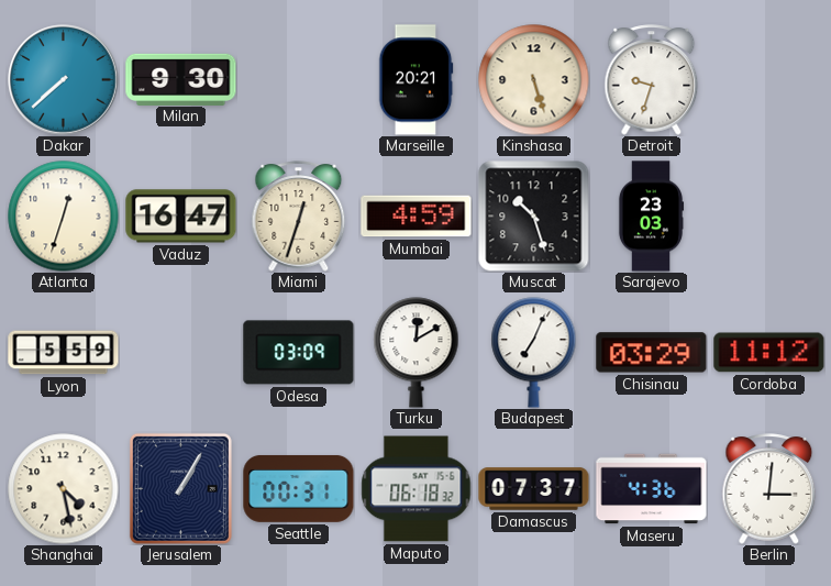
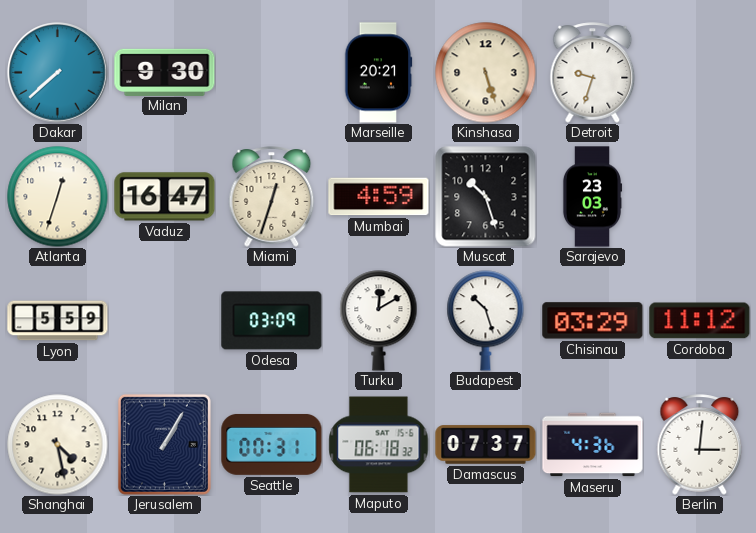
Budapest: 7:04 -> 10:27 (486, 321)
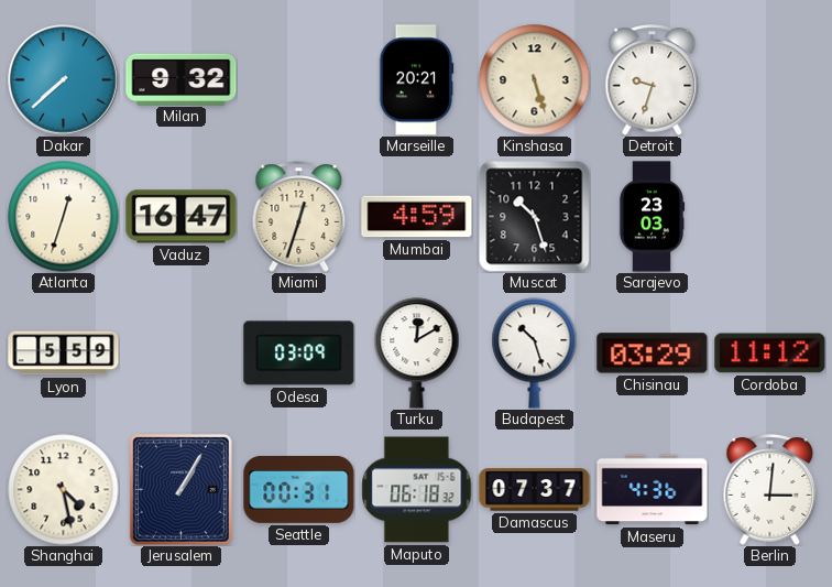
Milan: 9:30 -> 9:32 (182, 79)
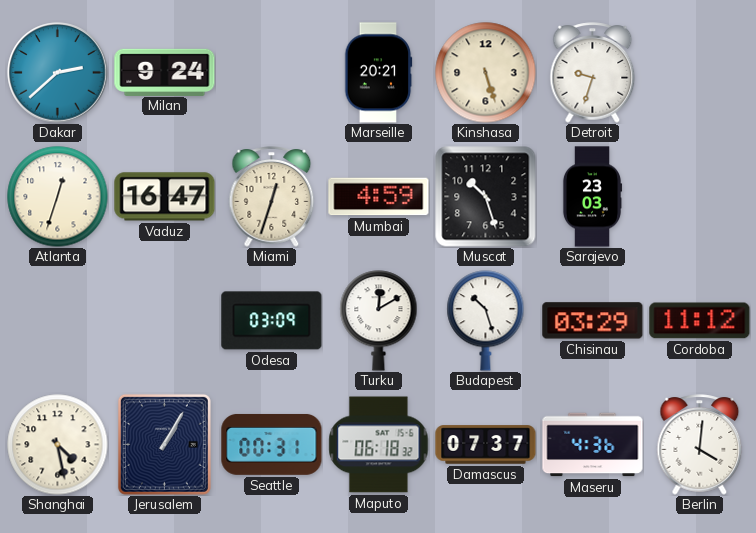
Dakar: 7:38 -> 2:38 (58, 73)
Milan: 9:32 -> 9:24 (165, 72)
Lyon: 5:59 -> none (64, 354)
Berlin: 3:01 -> 4:01 (700, 445)
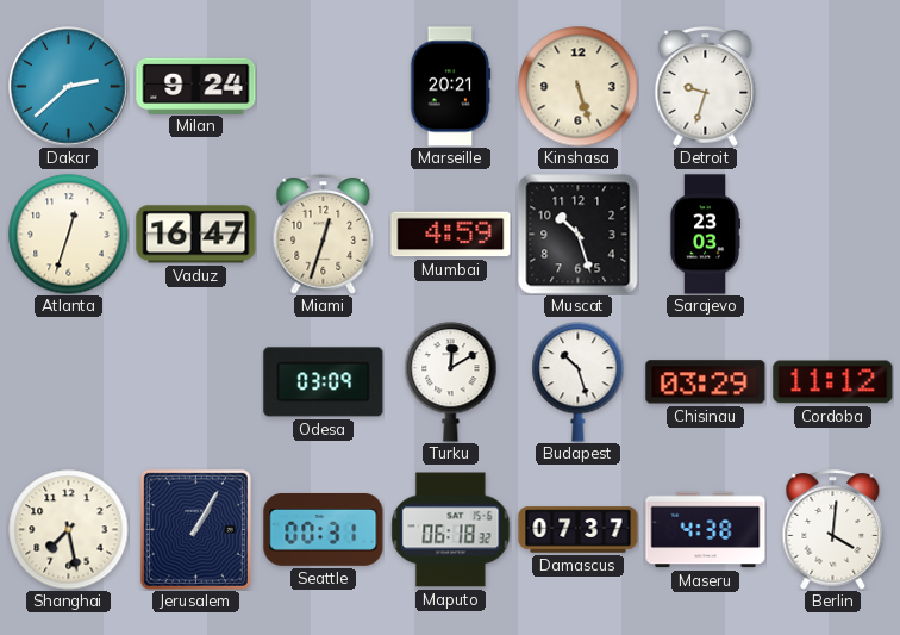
Shanghai: 4:28 -> 7:28 (69, 530)
Maseru: 4:36 -> 4:38 (706, 530)
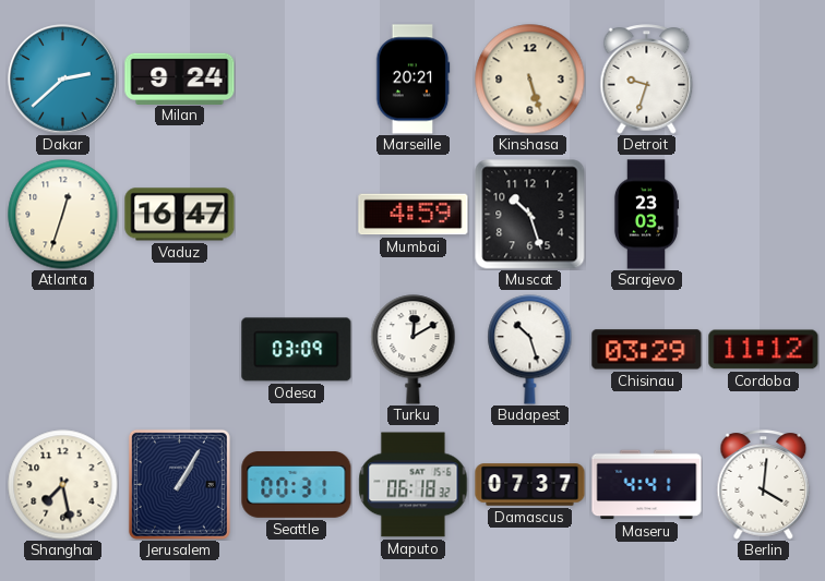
Miami: 12:33 -> none (324, 235)
Maseru: 4:38 -> 4:41 (647, 485)
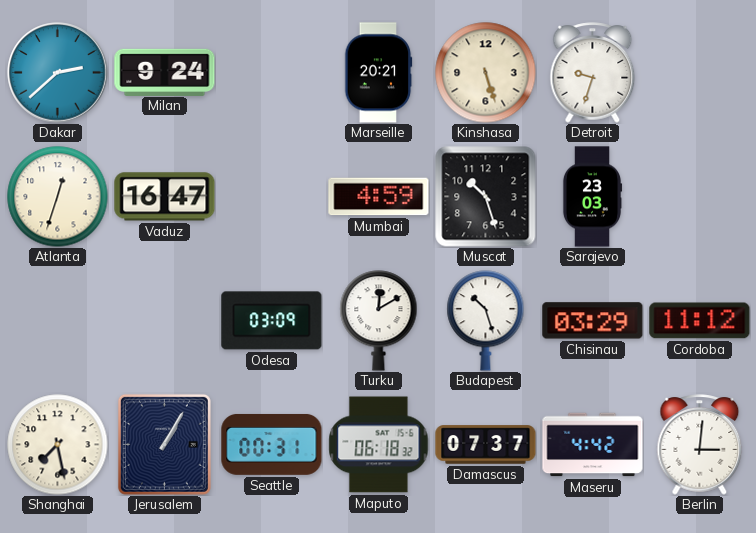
Maseru: 4:41 -> 4:42 (593, 445)
Berlin: 4:01 -> 3:01 (700, 445)
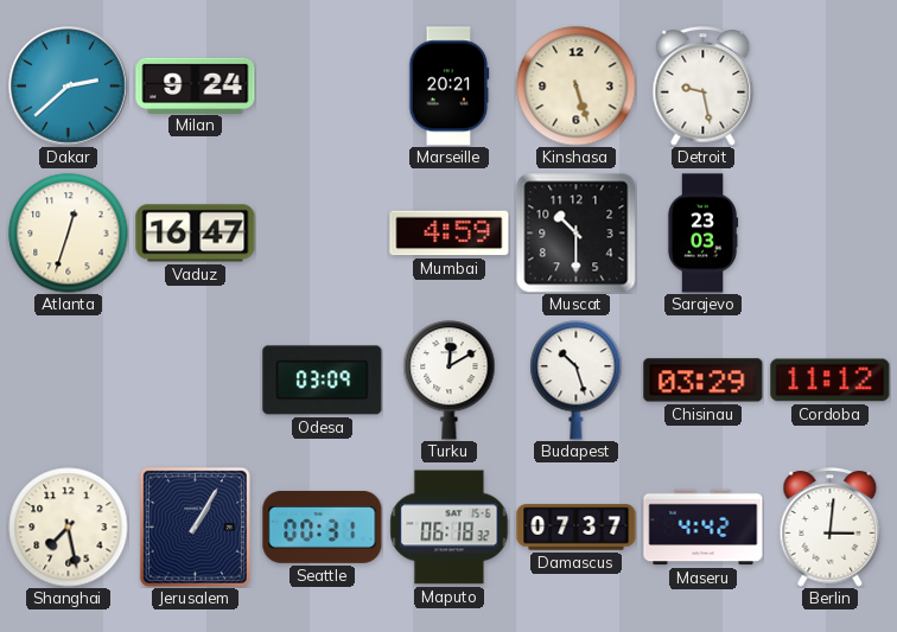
Detroit: 9:33 -> 9:28 (704, 87)
Muscat: 10:27 -> 10:30 (575, 232)
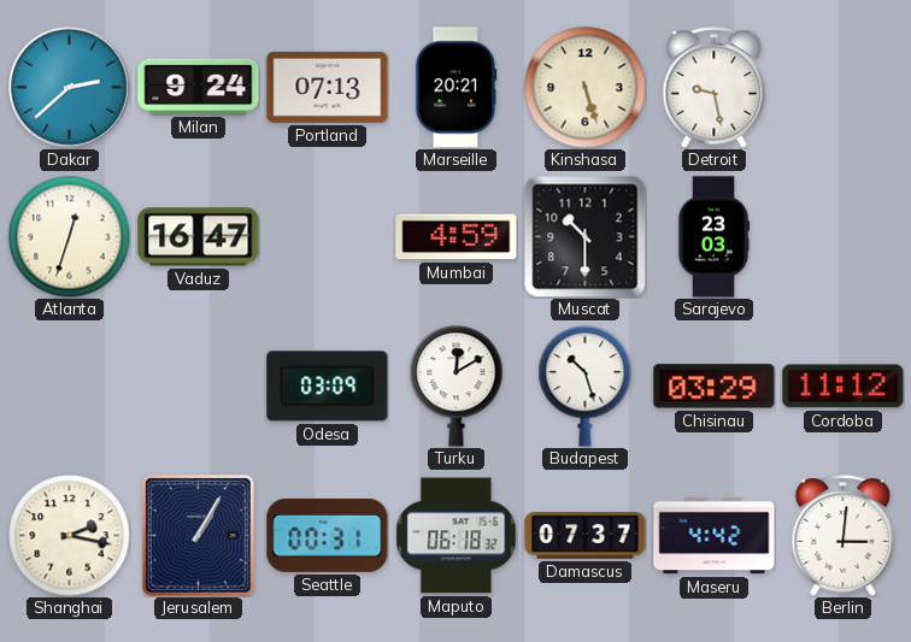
Portland: none -> 07:13 (328, 87)
Shanghai: 7:28 -> 2:17 (70, 536)
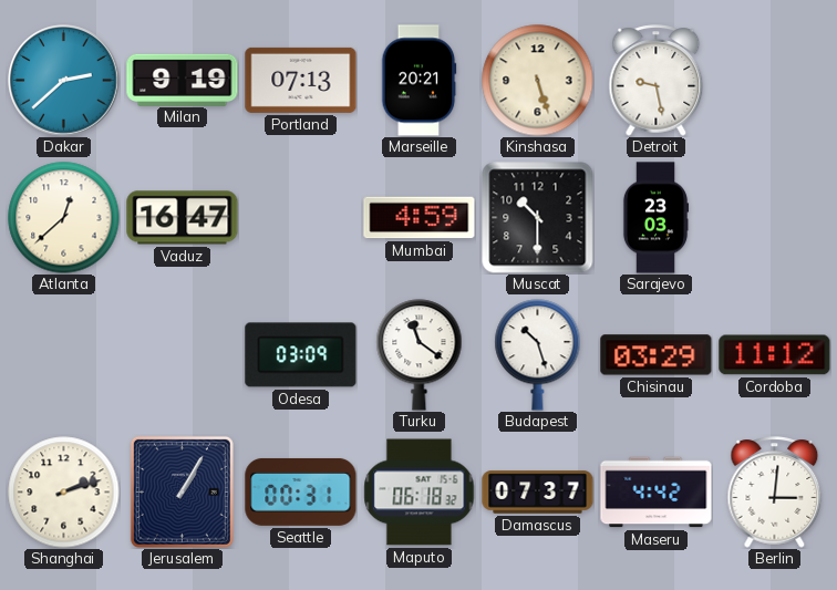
Milan: 9:24 -> 9:19 (183, 80)
Atlanta: 12:33 -> 12:38 (64, 218)
Turku: 12:10 -> 11:21 (420, 355)
Shanghai: 2:17 -> 2:12 (64, 493)
